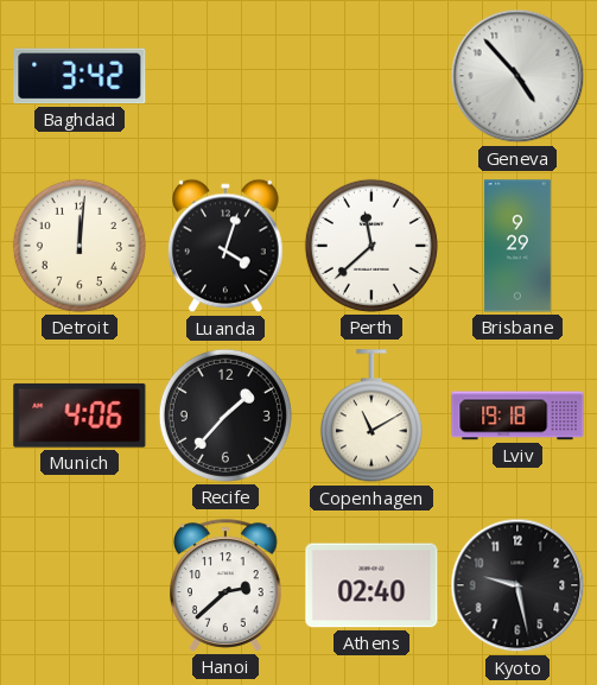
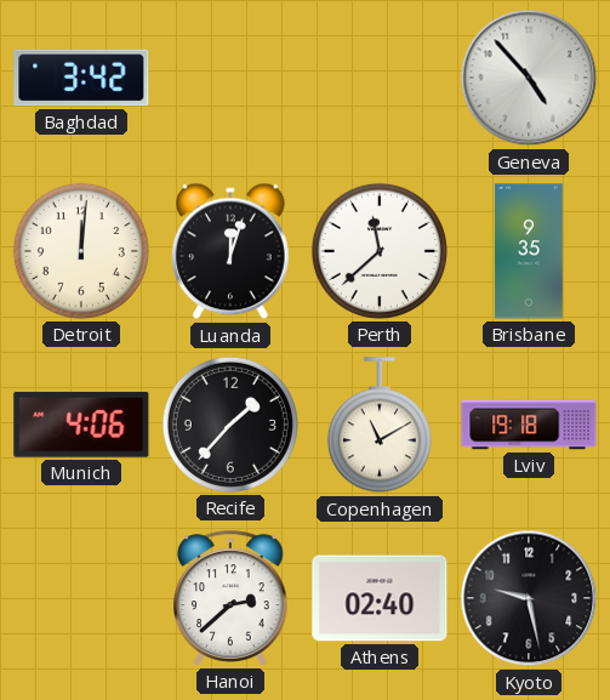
Luanda: 4:03 -> 12:03 (232, 251)
Brisbane: 9:29 -> 9:35 (529, 251)
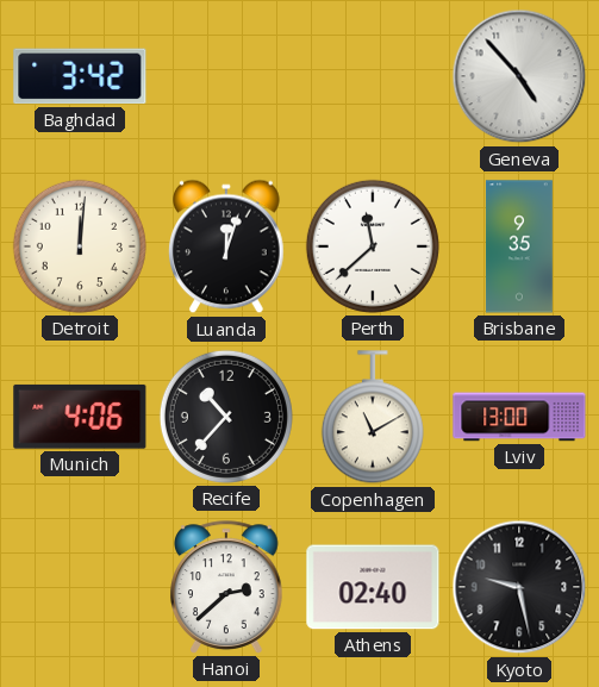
Recife: 1:37 -> 10:37 (226, 417)
Lviv: 19:18 -> 13:00 (519, 417)
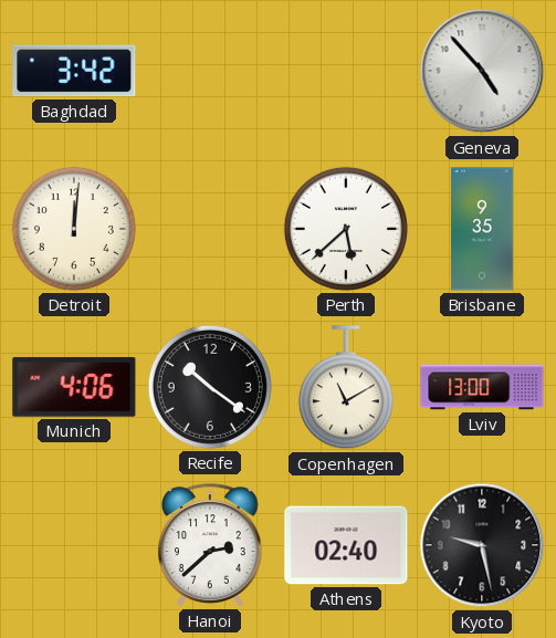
Luanda: 12:03 -> none (227, 246)
Perth: 11:38 -> 5:38 (346, 229)
Recife: 10:37 -> 10:21 (210, 387)
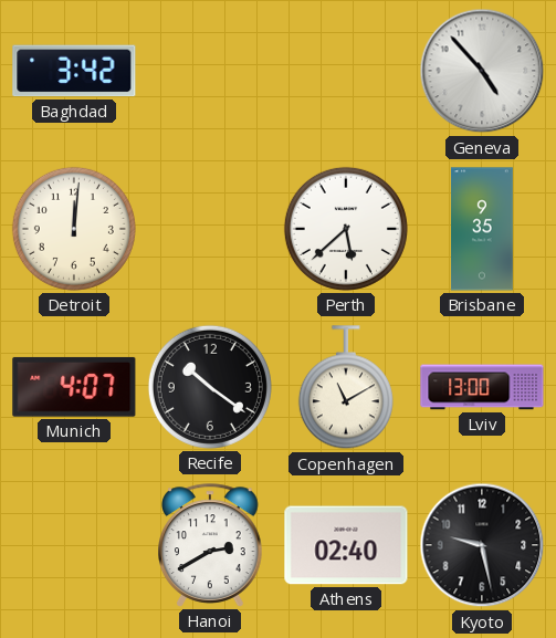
Munich: 4:06 -> 4:07 (74, 387)
Hanoi: 2:38 -> 2:40 (211, 545)
